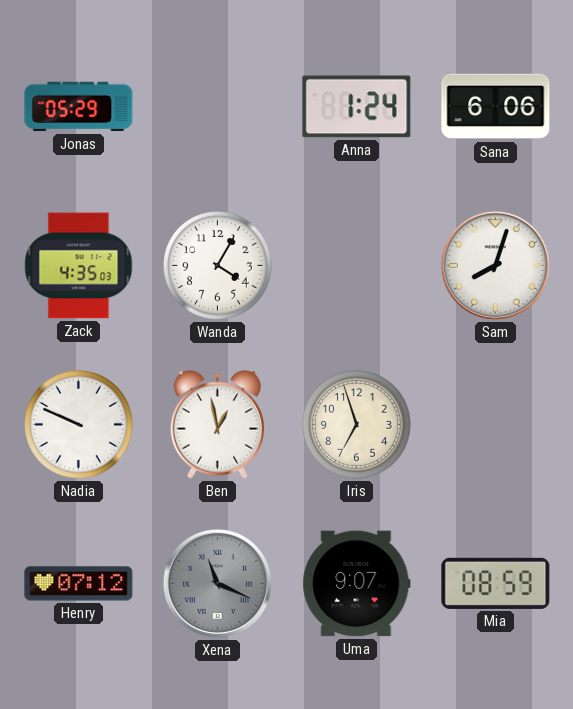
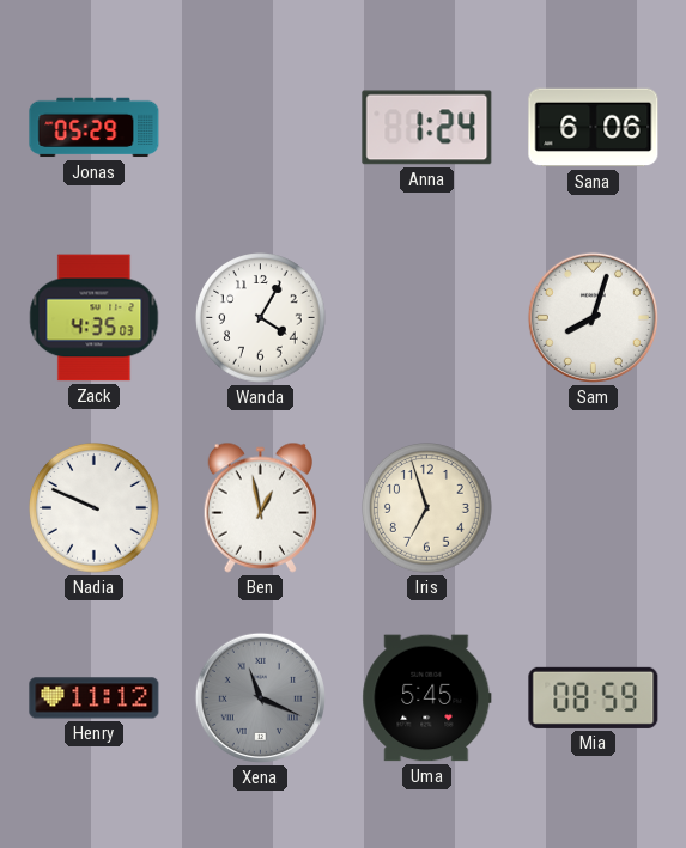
Henry: 07:12 -> 11:12 (95, 698)
Uma: 9:07 -> 5:45 (427, 698)
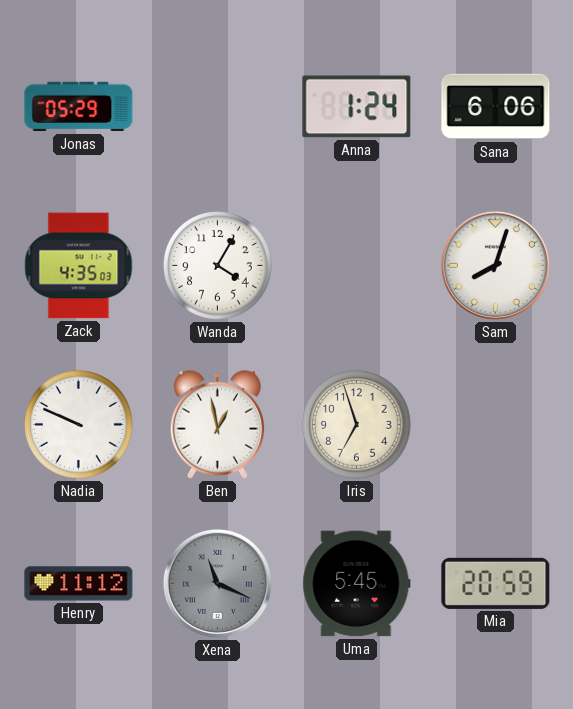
Mia: 08:59 -> 20:59 (496, 583)
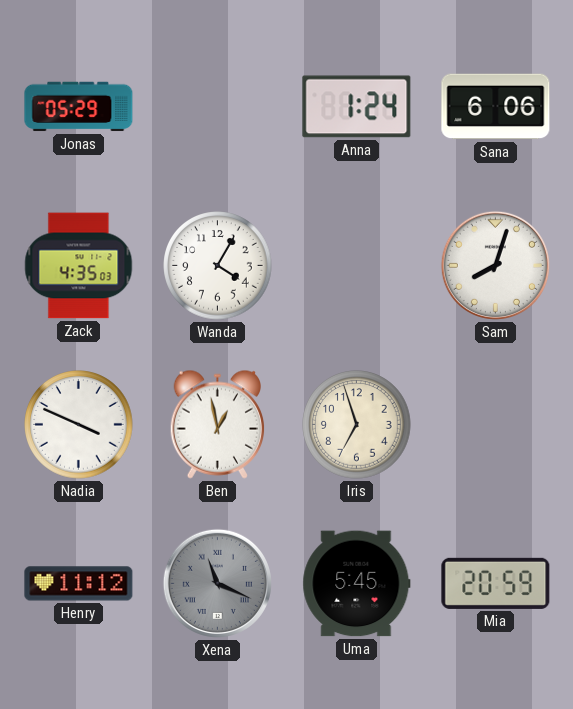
Nadia: 9:49 -> 3:49 (79, 425)
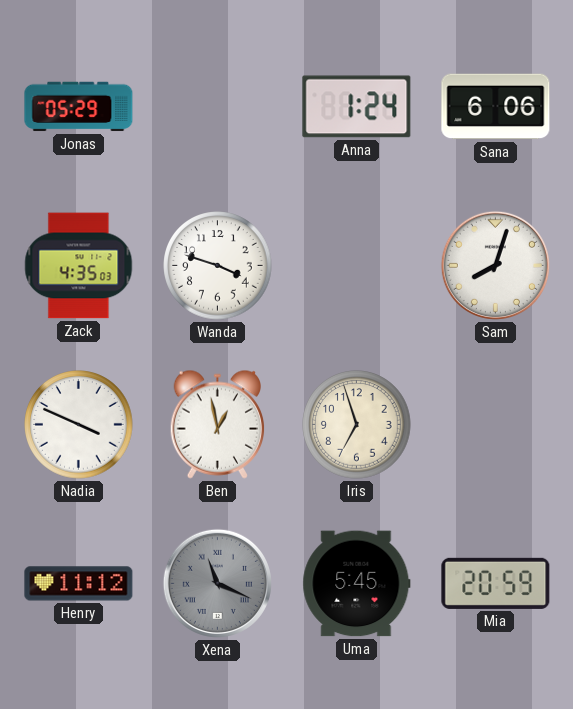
Wanda: 4:05 -> 3:48 (218, 266)
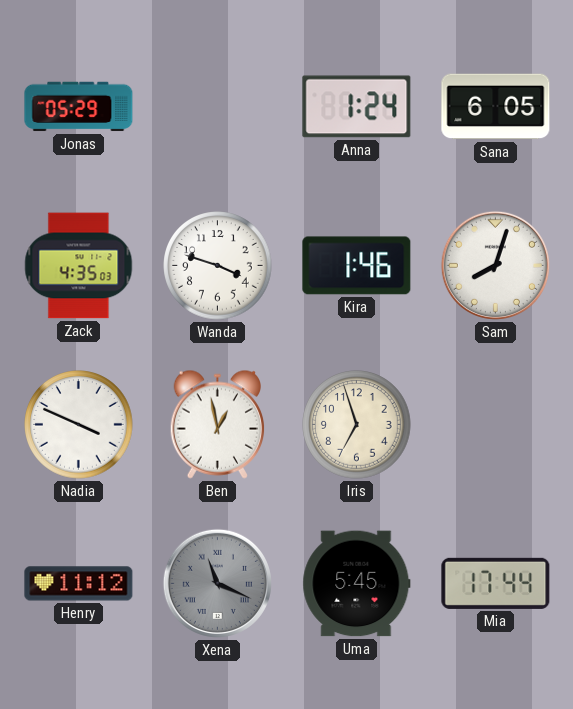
Sana: 6:06 -> 6:05 (496, 107)
Kira: none -> 1:46 (357, 266)
Mia: 20:59 -> 17:44 (496, 583)
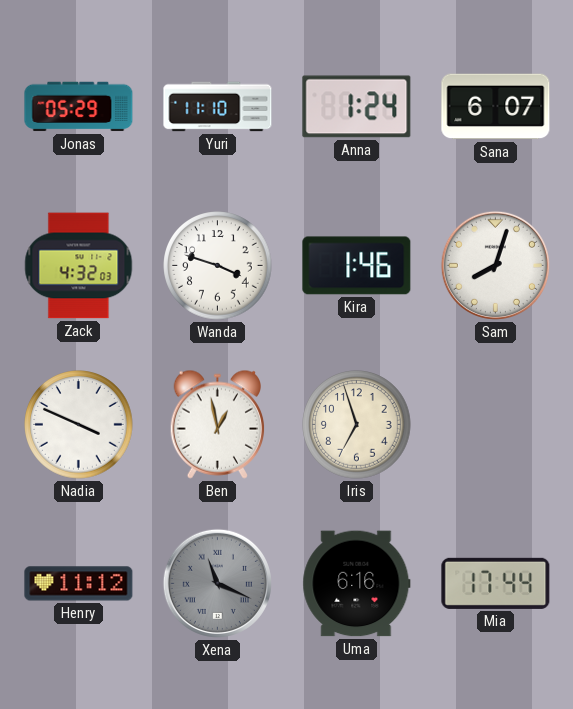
Yuri: none -> 11:10 (218, 107)
Sana: 6:05 -> 6:07 (496, 107)
Zack: 4:35 -> 4:32 (79, 266)
Uma: 5:45 -> 6:16 (357, 584)
